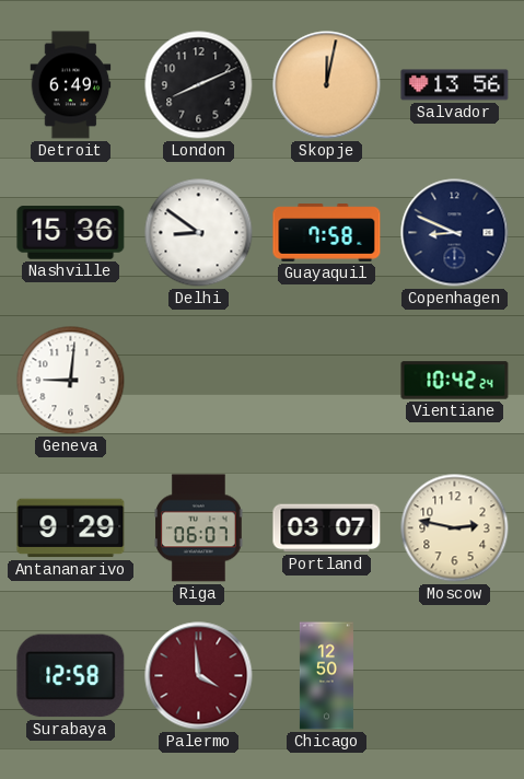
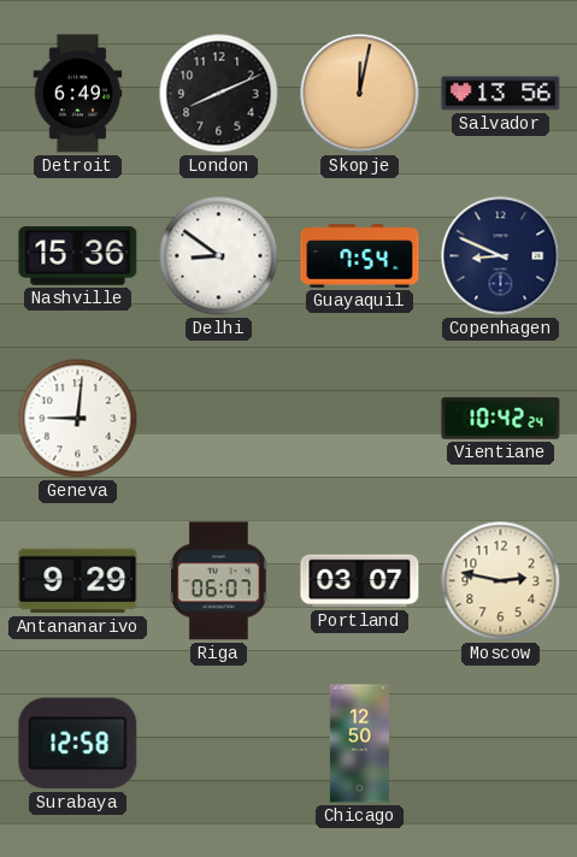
Guayaquil: 7:58 -> 7:54 (360, 256)
Palermo: 3:59 -> none (199, 676)
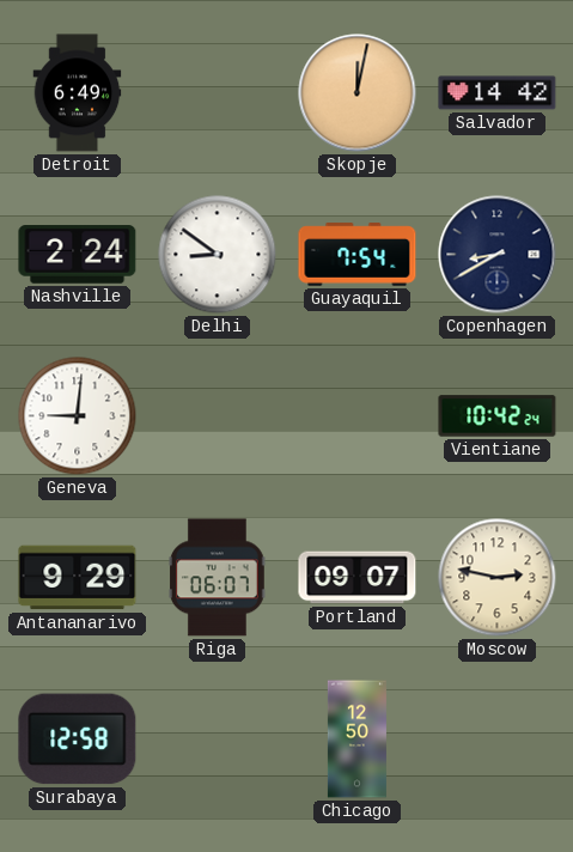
London: 8:11 -> none (219, 94)
Salvador: 13:56 -> 14:42 (498, 93)
Nashville: 15:36 -> 2:24 (78, 255)
Copenhagen: 8:49 -> 8:40 (498, 255)
Portland: 03:07 -> 09:07 (358, 578)
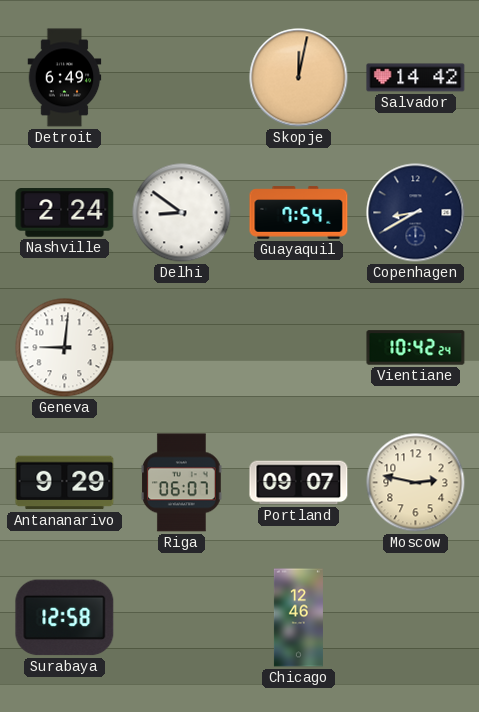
Chicago: 12:50 -> 12:46 (298, 618)
